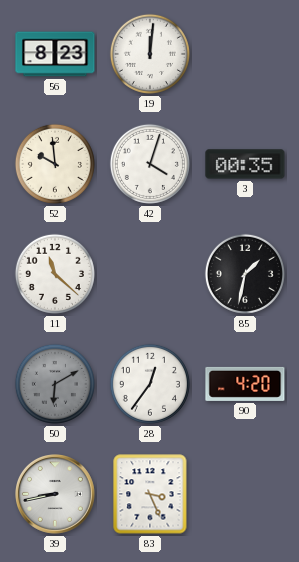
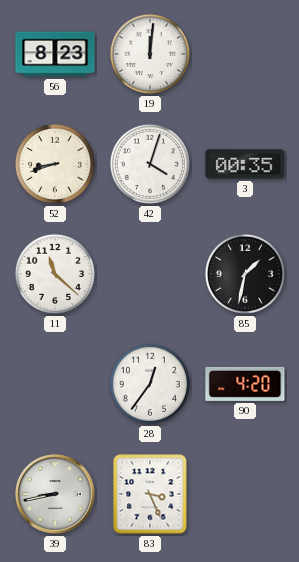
52: 9:59 -> 8:42 (55, 164)
50: 6:10 -> none (55, 384)
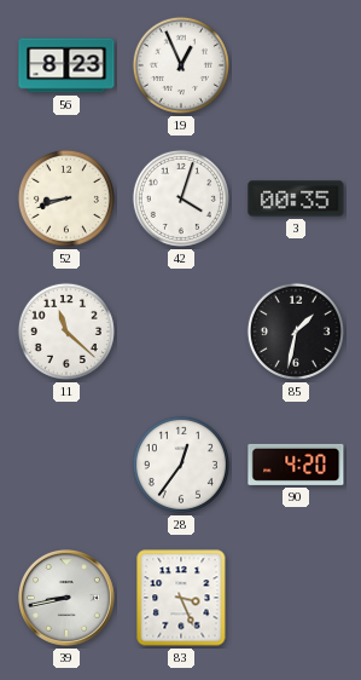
19: 12:01 -> 12:56 (181, 65)
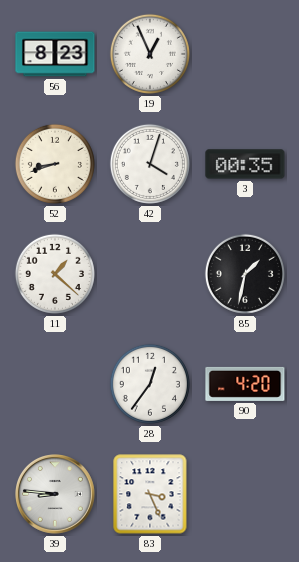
11: 11:22 -> 1:22 (55, 274)
39: 8:43 -> 8:46 (56, 495)
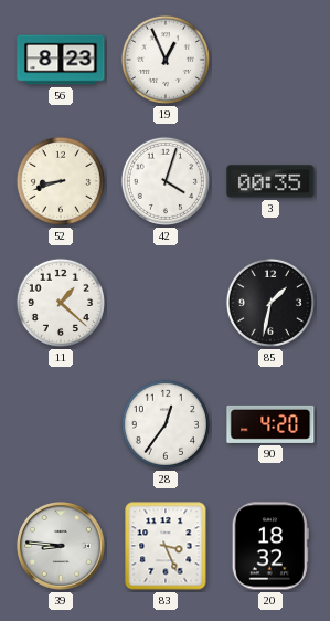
20: none -> 18:32 (270, 546)
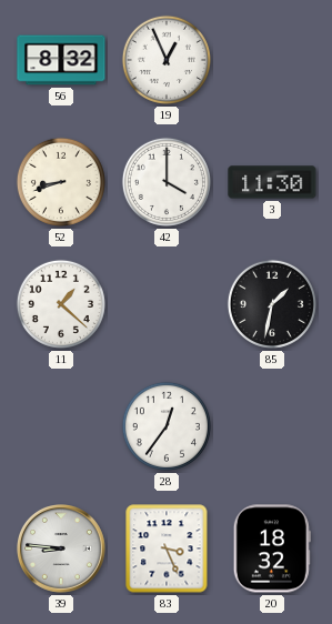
56: 8:23 -> 8:32 (61, 60)
42: 4:03 -> 4:00 (167, 182)
3: 00:35 -> 11:30 (272, 182)
90: 4:20 -> none (270, 424)
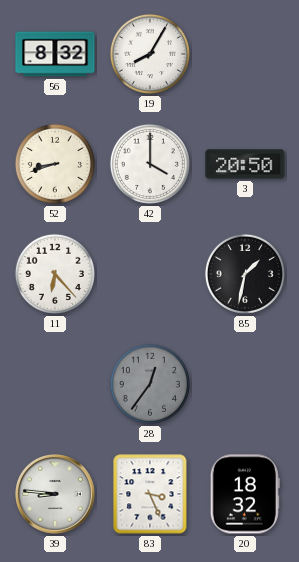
19: 12:56 -> 8:05 (150, 54)
3: 11:30 -> 20:50 (245, 164)
11: 1:22 -> 6:23 (55, 274)
28 dial: white -> grey (150, 384)
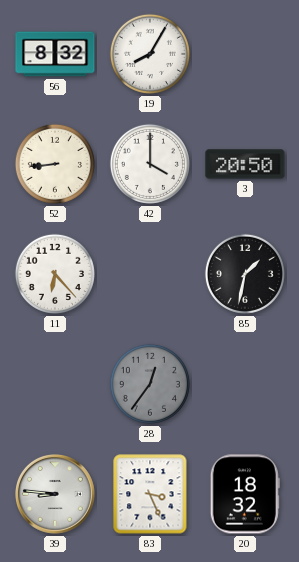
52: 8:42 -> 8:44 (55, 164)
